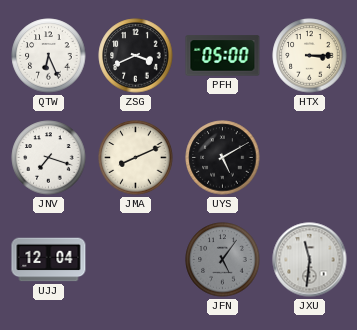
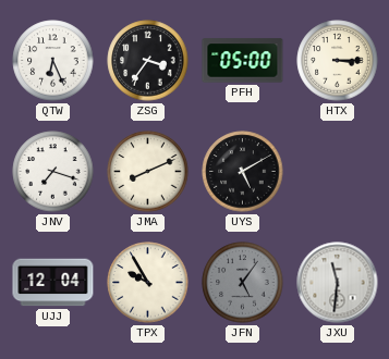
ZSG: 3:41 -> 3:36 (148, 61)
TPX: none -> 9:55 (148, 283)
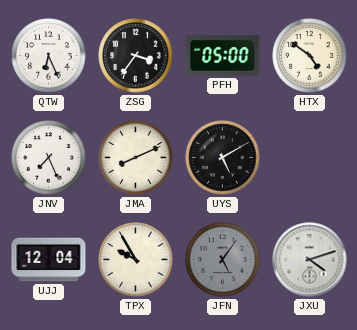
HTX: 3:15 -> 4:51 (310, 56)
JNV: 7:18 -> 7:26 (49, 158)
JXU: 11:31 -> 4:12 (310, 260)
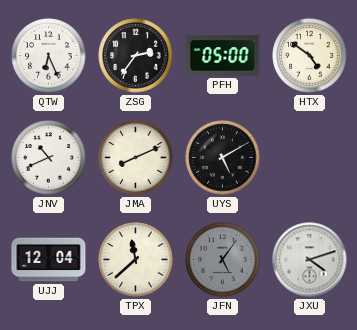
ZSG: 3:36 -> 2:36 (136, 56)
JNV: 7:26 -> 10:41 (49, 158)
TPX: 9:55 -> 11:38 (136, 260)
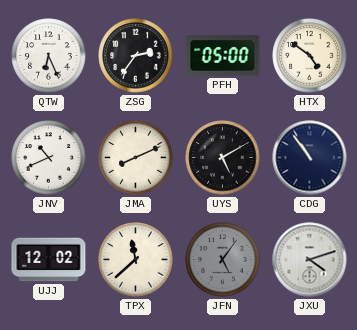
CDG: none -> 10:54 (310, 158)
UJJ: 12:04 -> 12:02 (49, 260)
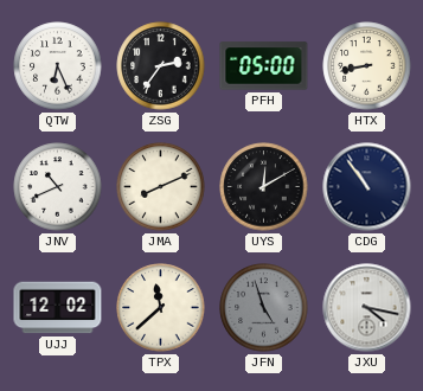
HTX: 4:51 -> 8:43 (367, 66)
UYS: 5:10 -> 12:10 (264, 187)
JFN: 5:06 -> 4:57 (264, 308)
JXU: 4:12 -> 4:17 (367, 308)
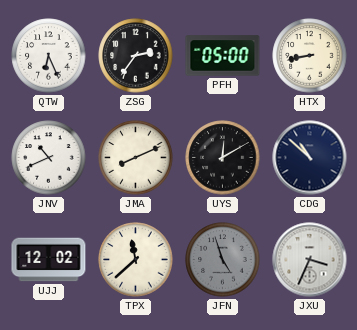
CDG: 10:54 -> 10:52 (310, 158)
JXU: 4:17 -> 3:34 (310, 260)
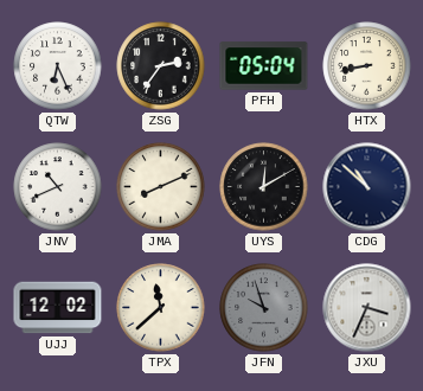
PFH: 05:00 -> 05:04 (264, 66)
JFN: 4:57 -> 9:57 (264, 308)
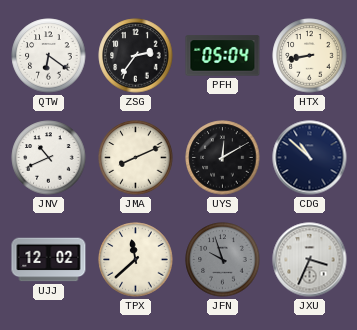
QTW: 6:26 -> 6:21 (49, 56)
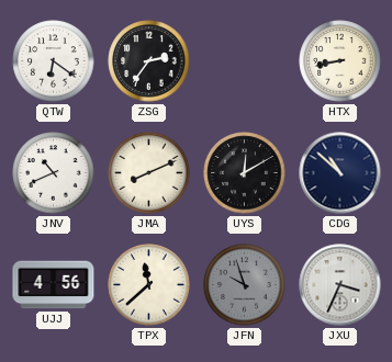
PFH: 05:04 -> none (223, 56)
UJJ: 12:02 -> 4:56 (54, 285)
